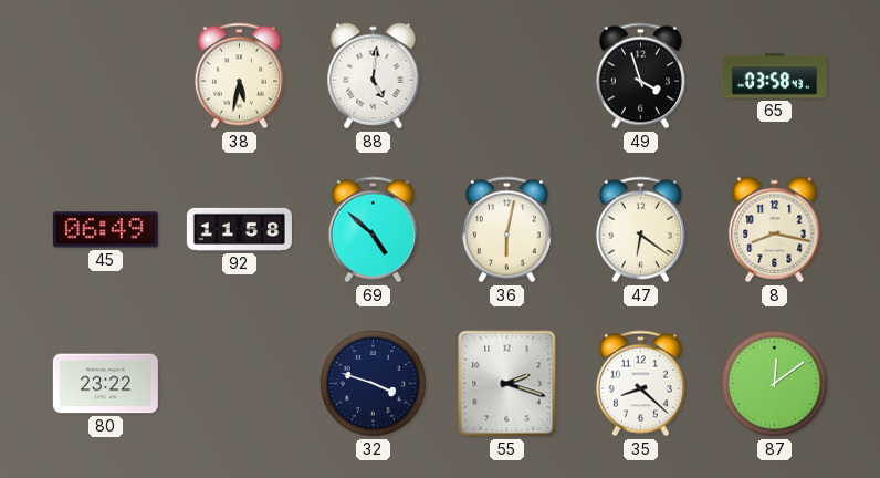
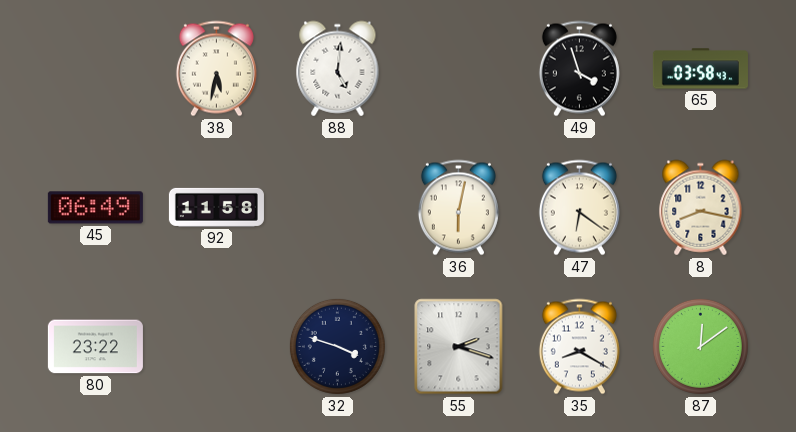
69: 4:52 -> none (373, 230)
35: 8:22 -> 8:20 (579, 347)
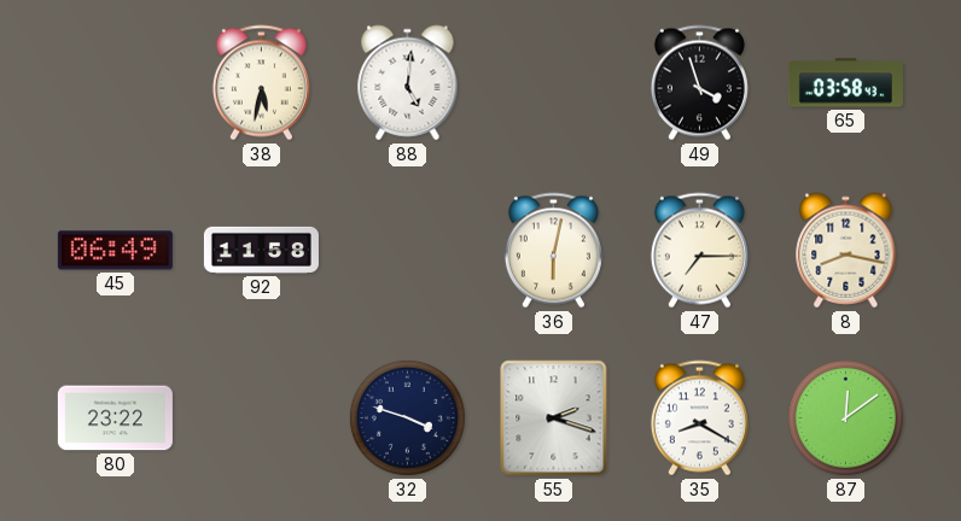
47: 6:21 -> 7:15 (699, 251)
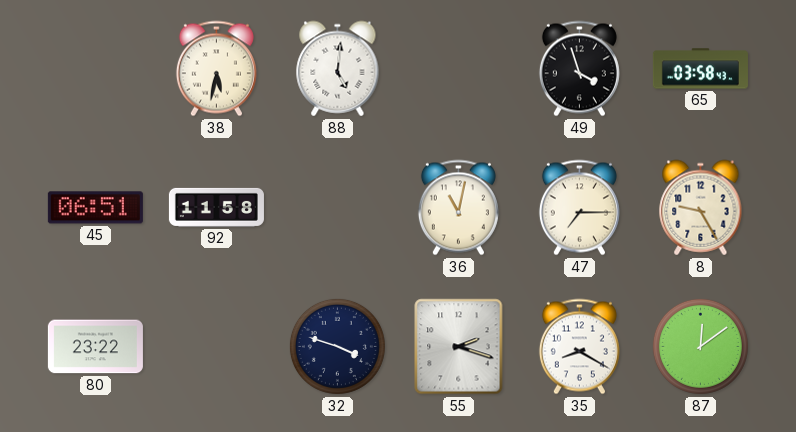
45: 06:49 -> 06:51 (95, 208)
36: 6:02 -> 11:02 (458, 208)
8: 8:17 -> 9:25 (701, 208)
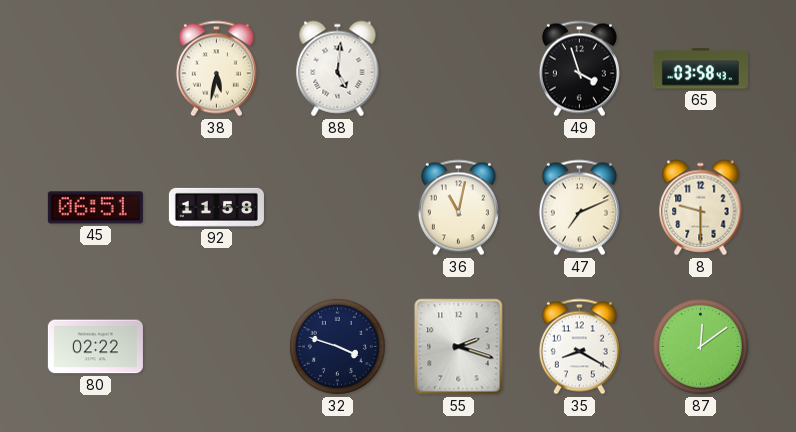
47: 7:15 -> 7:11 (579, 208)
8: 9:25 -> 9:30 (701, 208)
80: 23:22 -> 02:22 (95, 347)
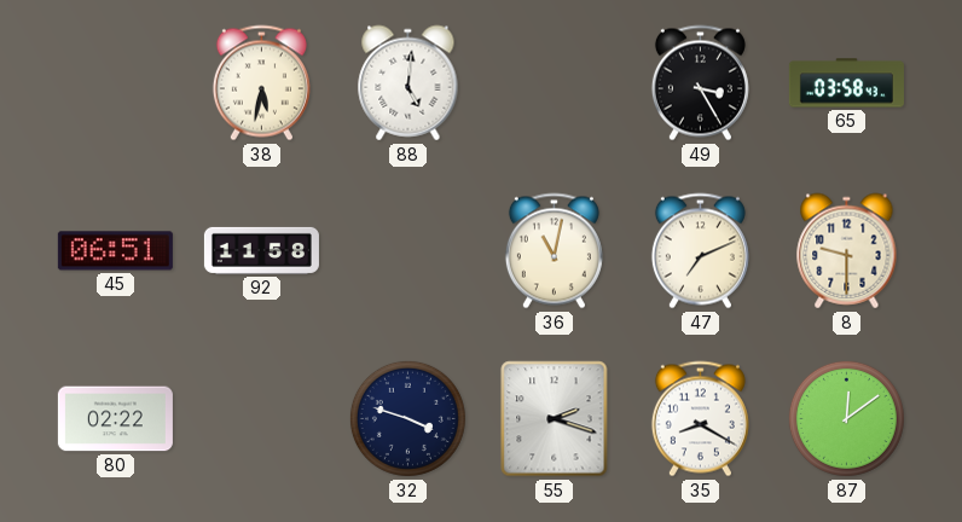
49: 3:57 -> 3:25 (700, 83)
